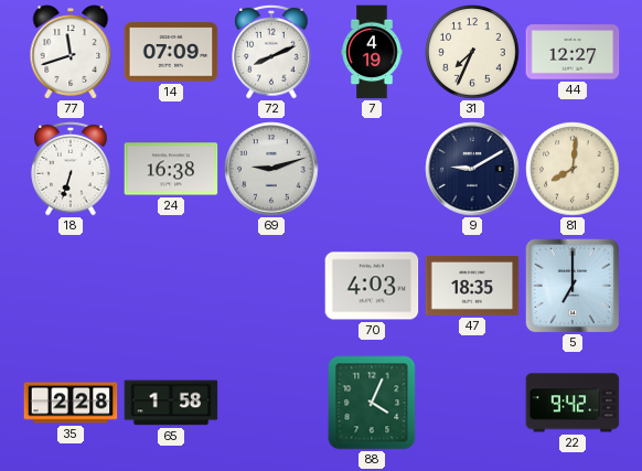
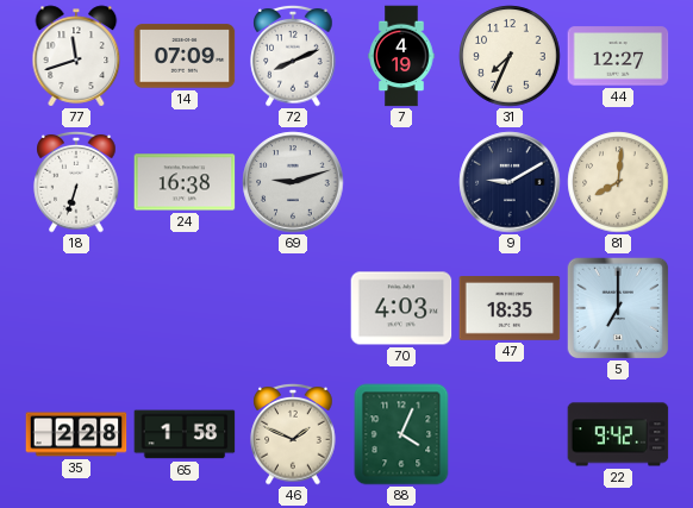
46: none -> 1:49 (293, 434)
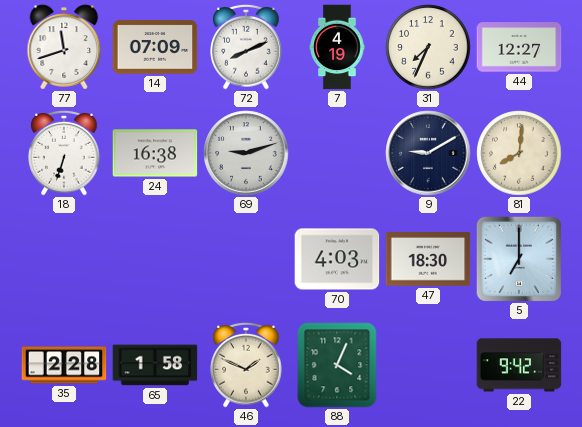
47: 18:35 -> 18:30 (428, 260)
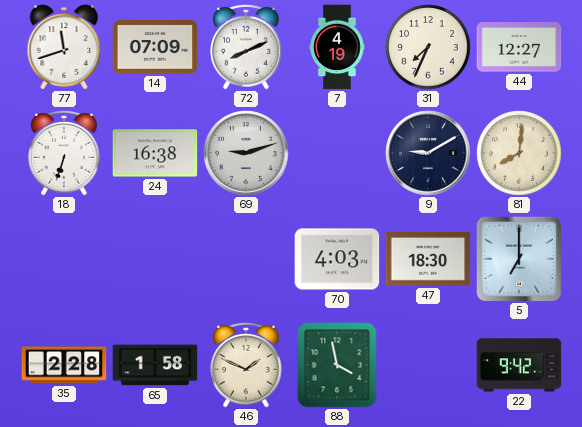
88: 4:04 -> 3:58 (337, 365)
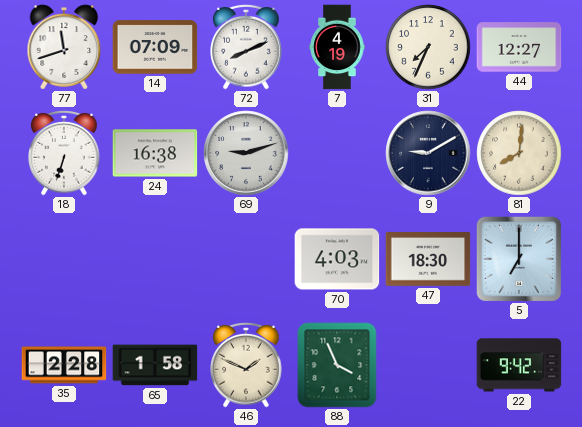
88: 3:58 -> 3:56 (337, 365)
